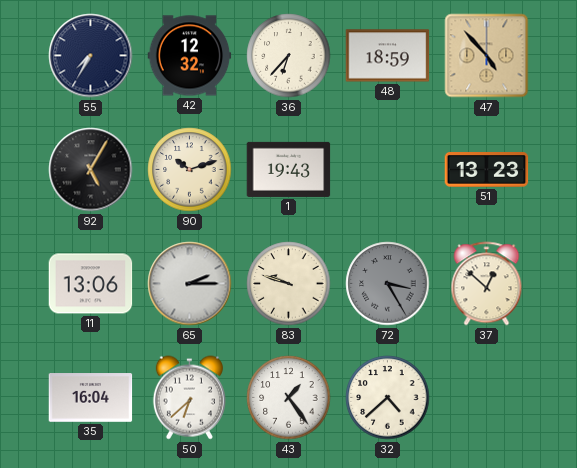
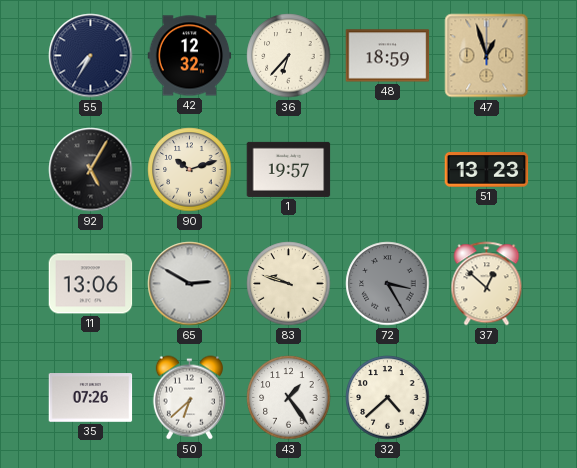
47: 4:53 -> 12:57 (487, 56)
1: 19:43 -> 19:57 (289, 169)
65: 2:15 -> 2:50 (190, 284)
35: 16:04 -> 07:26 (91, 398)
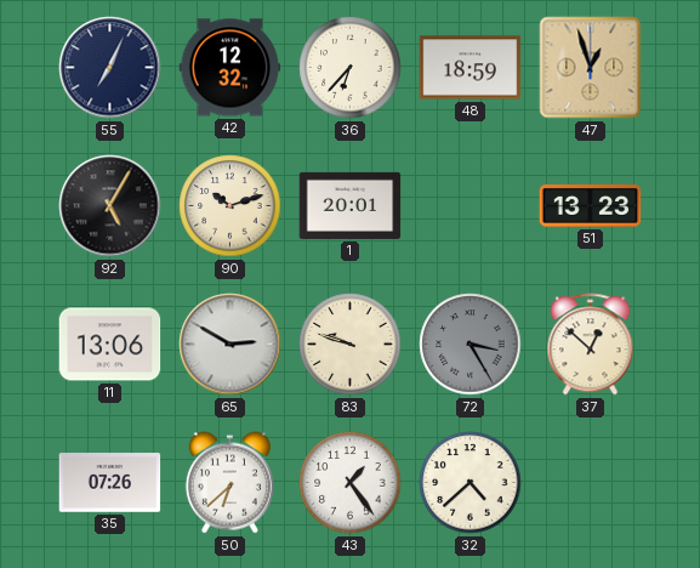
55: 7:35 -> 7:04 (110, 68)
1: 19:57 -> 20:01 (351, 205)
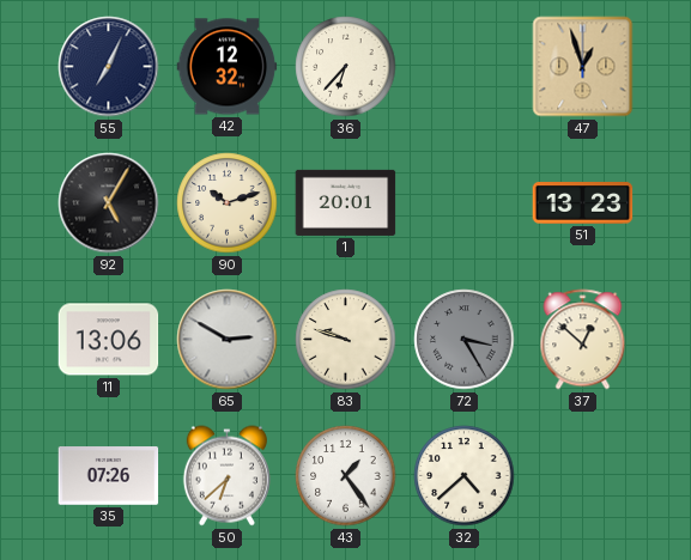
48: 18:59 -> none (471, 68)
